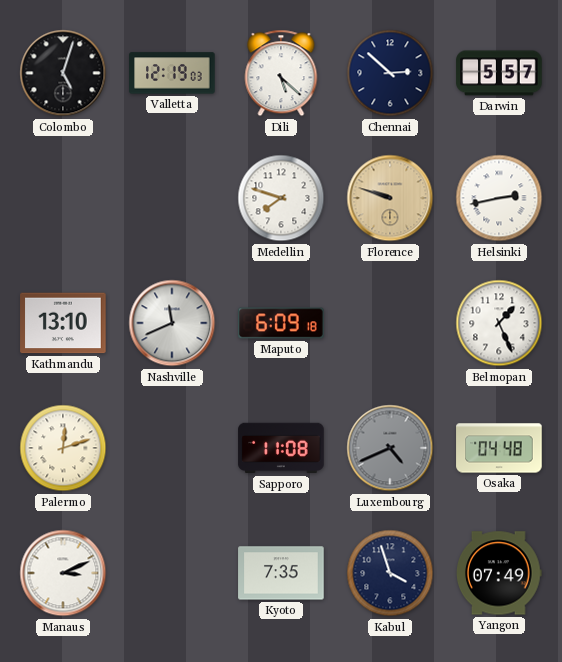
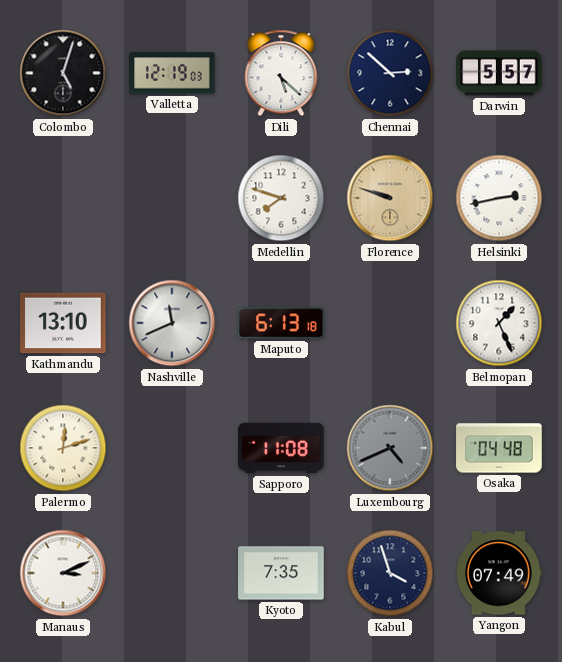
Maputo: 6:09 -> 6:13 (281, 323)
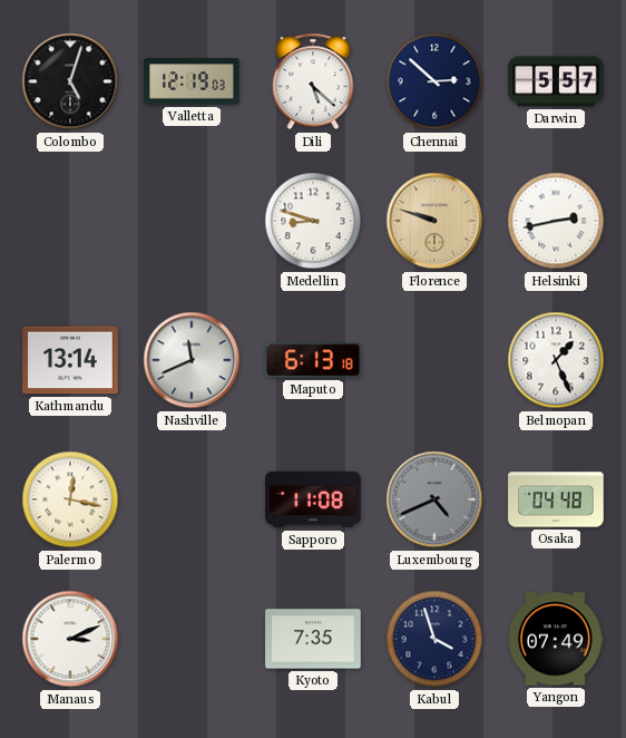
Medellin: 7:48 -> 8:48 (313, 221)
Kathmandu: 13:10 -> 13:14 (70, 360)
Palermo: 12:12 -> 12:17 (70, 499)
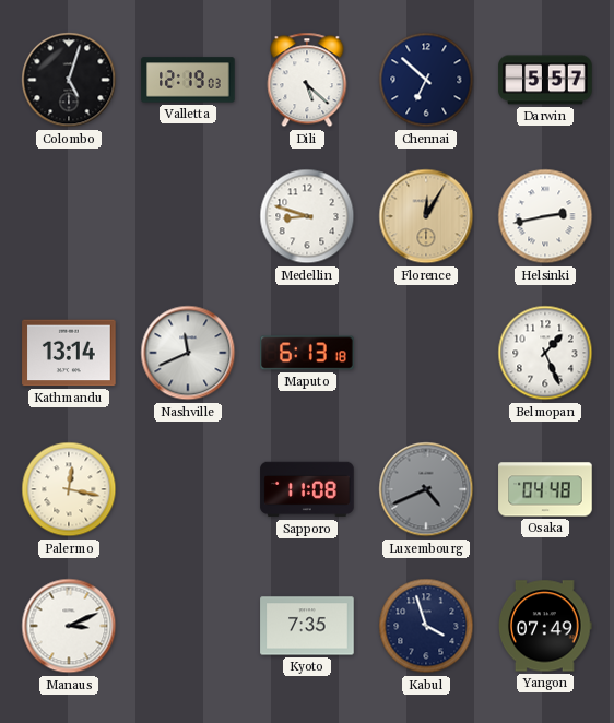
Chennai: 2:52 -> 6:52 (426, 80)
Florence: 9:48 -> 12:05 (426, 216)
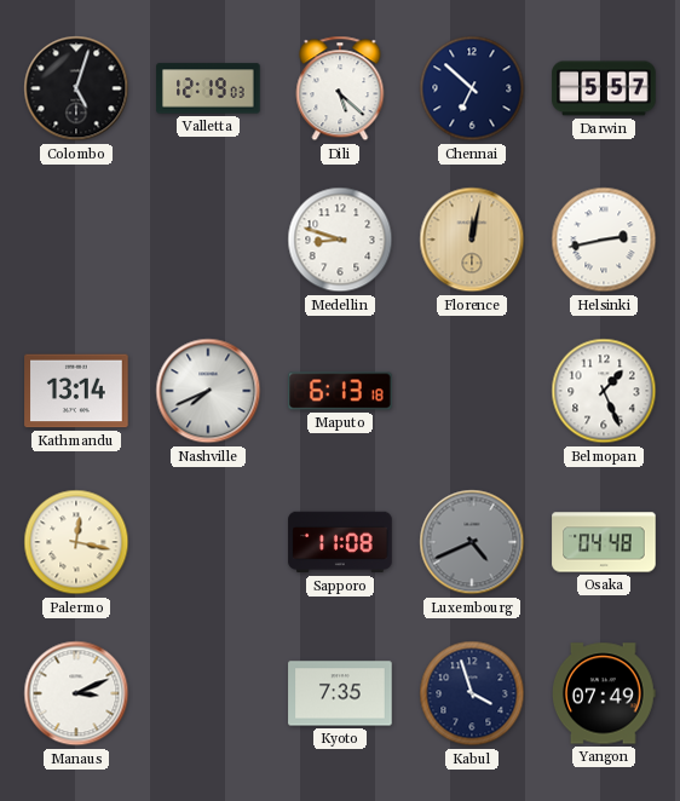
Florence: 12:05 -> 12:02 (472, 240)
Nashville: 11:41 -> 7:41 (208, 391)
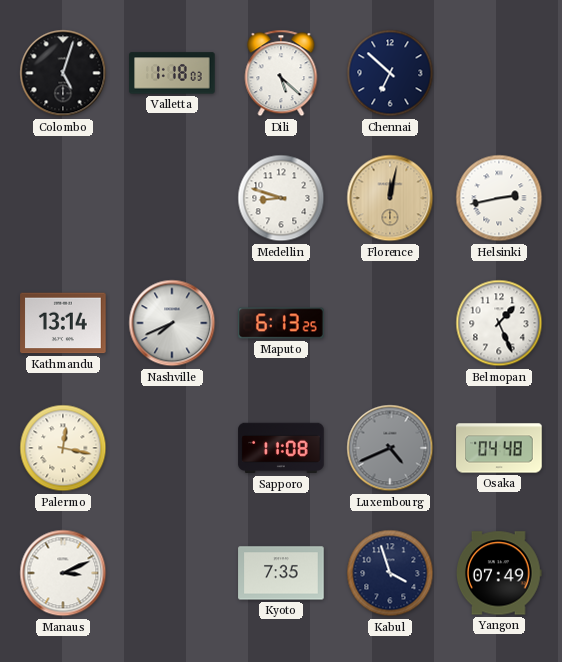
Valletta: 12:19 -> 1:18 (172, 73)
Darwin: 5:57 -> none (604, 88)
Maputo: 6:13:18 -> 6:13:25 (281, 323)
